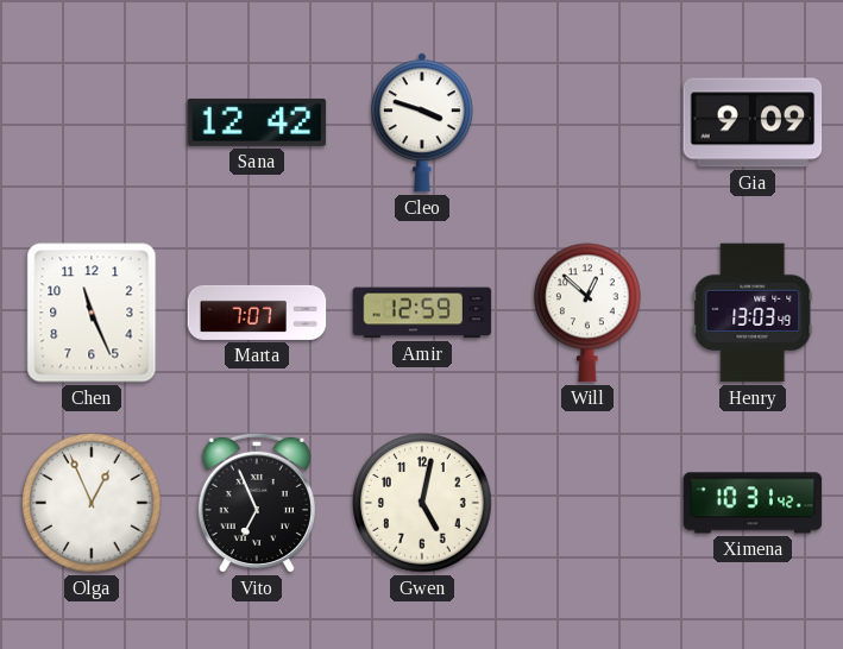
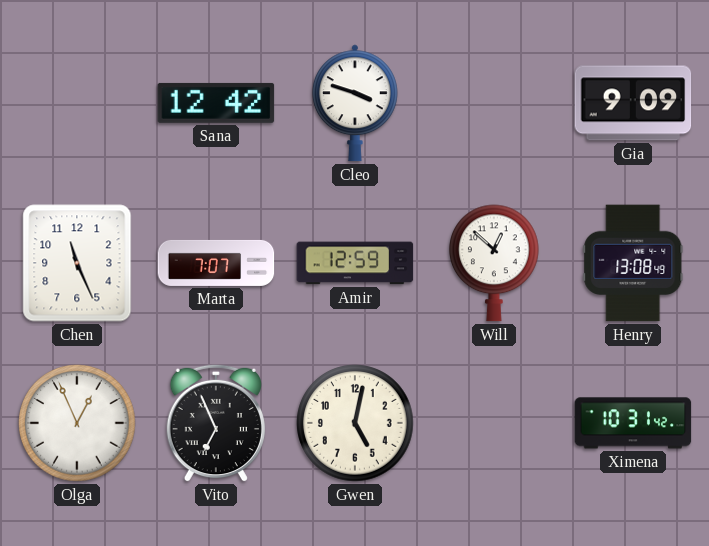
Henry: 13:03 -> 13:08 (633, 263)
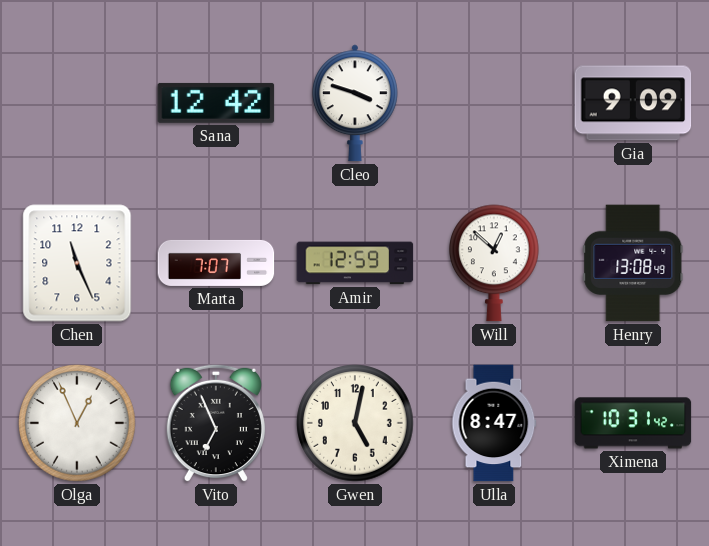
Ulla: none -> 8:47 (494, 423)
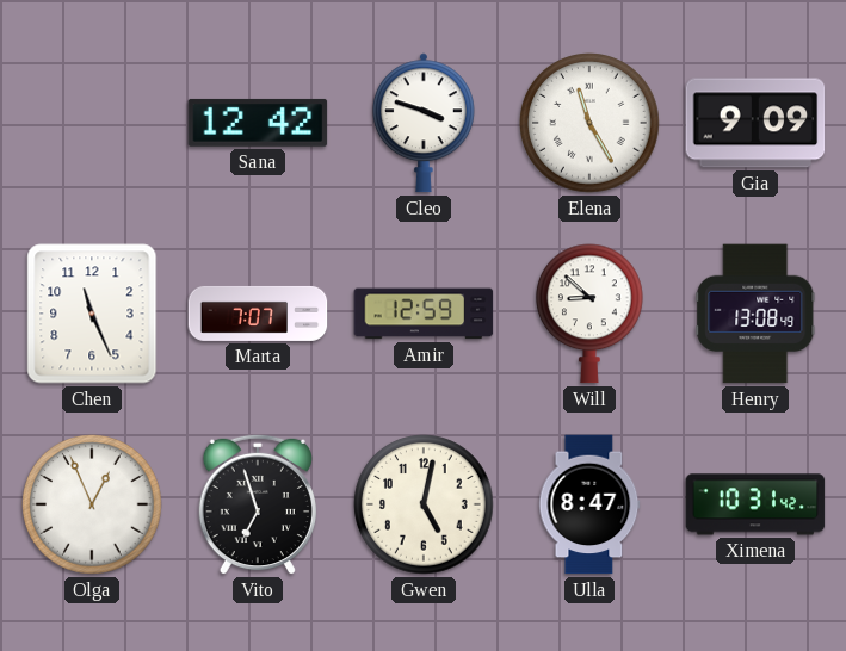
Elena: none -> 11:25 (589, 123)
Will: 12:52 -> 8:52 (591, 314)
Vito: 6:56 -> 6:57 (258, 504)
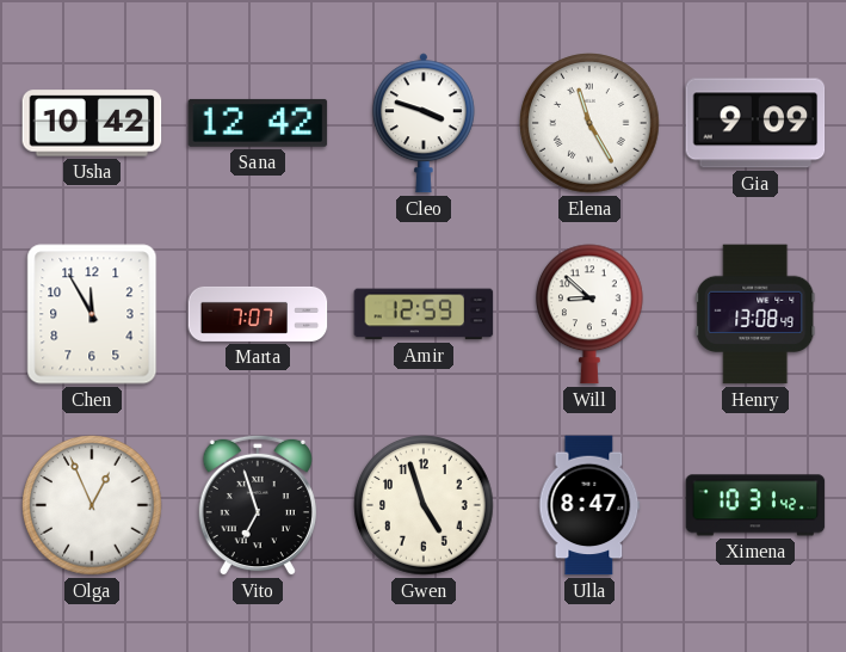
Usha: none -> 10:42 (92, 123)
Chen: 11:26 -> 11:55 (92, 314)
Gwen: 5:02 -> 4:57 (424, 505)
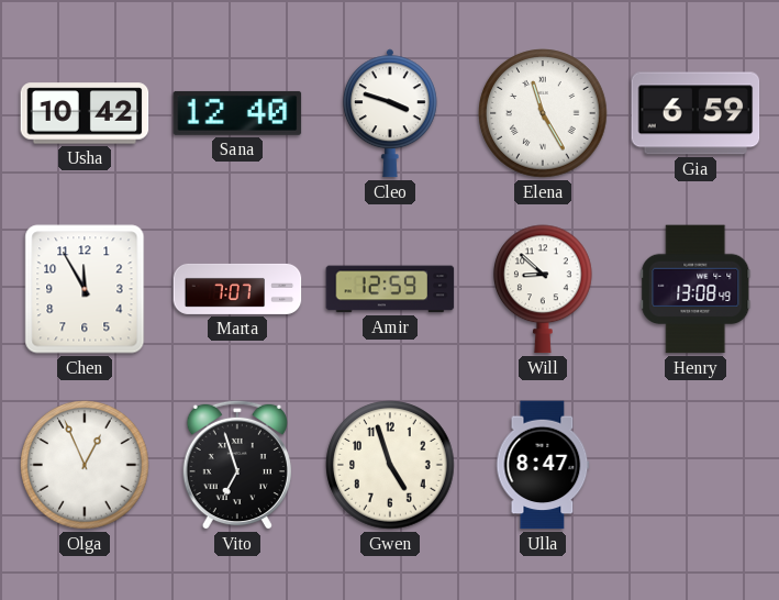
Sana: 12:42 -> 12:40 (237, 113)
Gia: 9:09 -> 6:59 (695, 113)
Ximena: 10:31 -> none (755, 505)
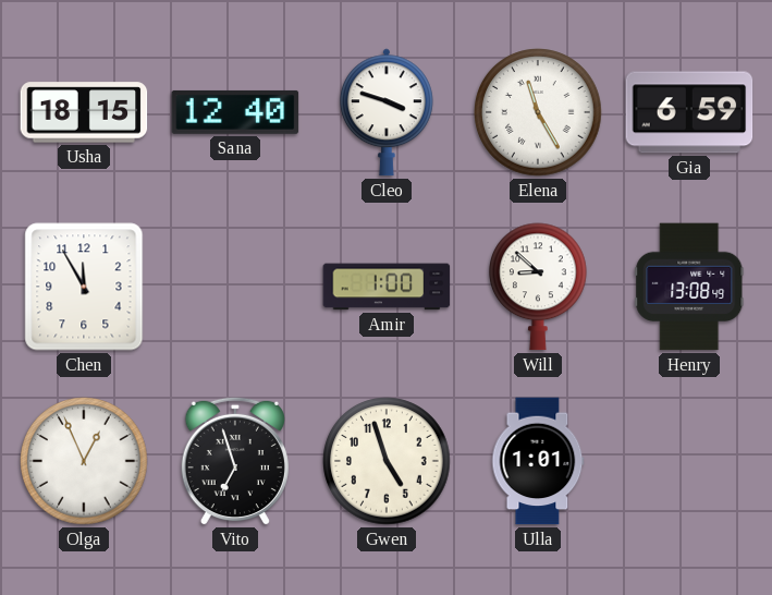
Usha: 10:42 -> 18:15 (84, 112)
Marta: 7:07 -> none (237, 289)
Amir: 12:59 -> 1:00 (387, 287)
Ulla: 8:47 -> 1:01 (538, 461)
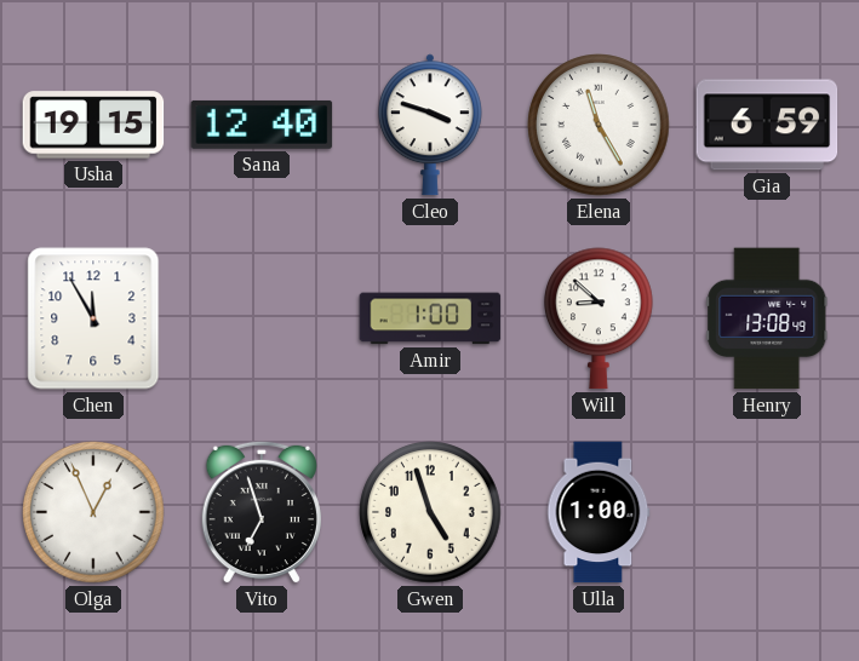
Usha: 18:15 -> 19:15 (93, 125)
Ulla: 1:01 -> 1:00 (599, 512)
